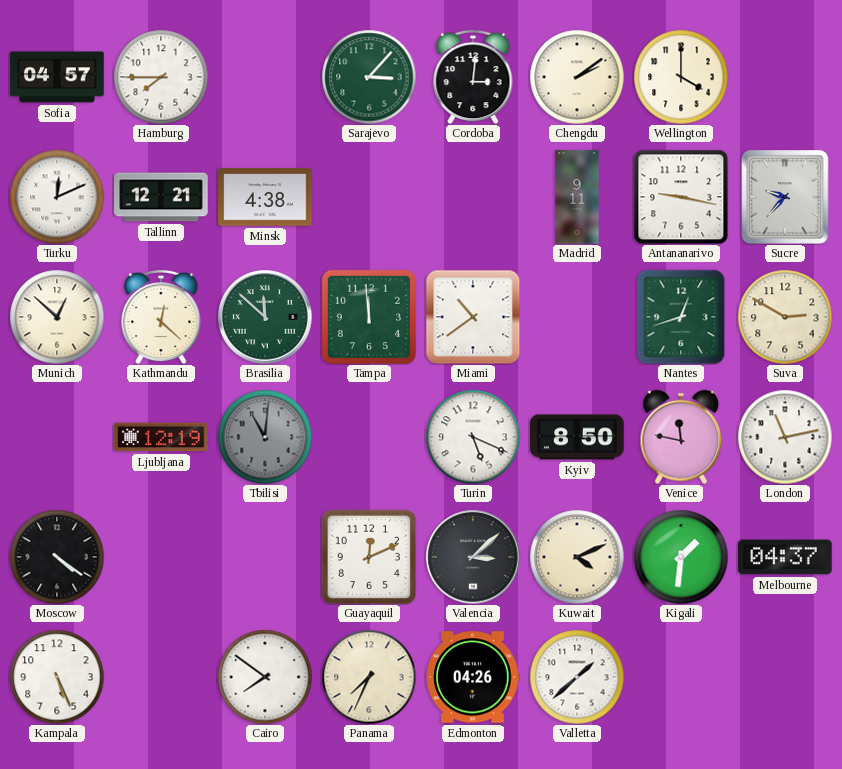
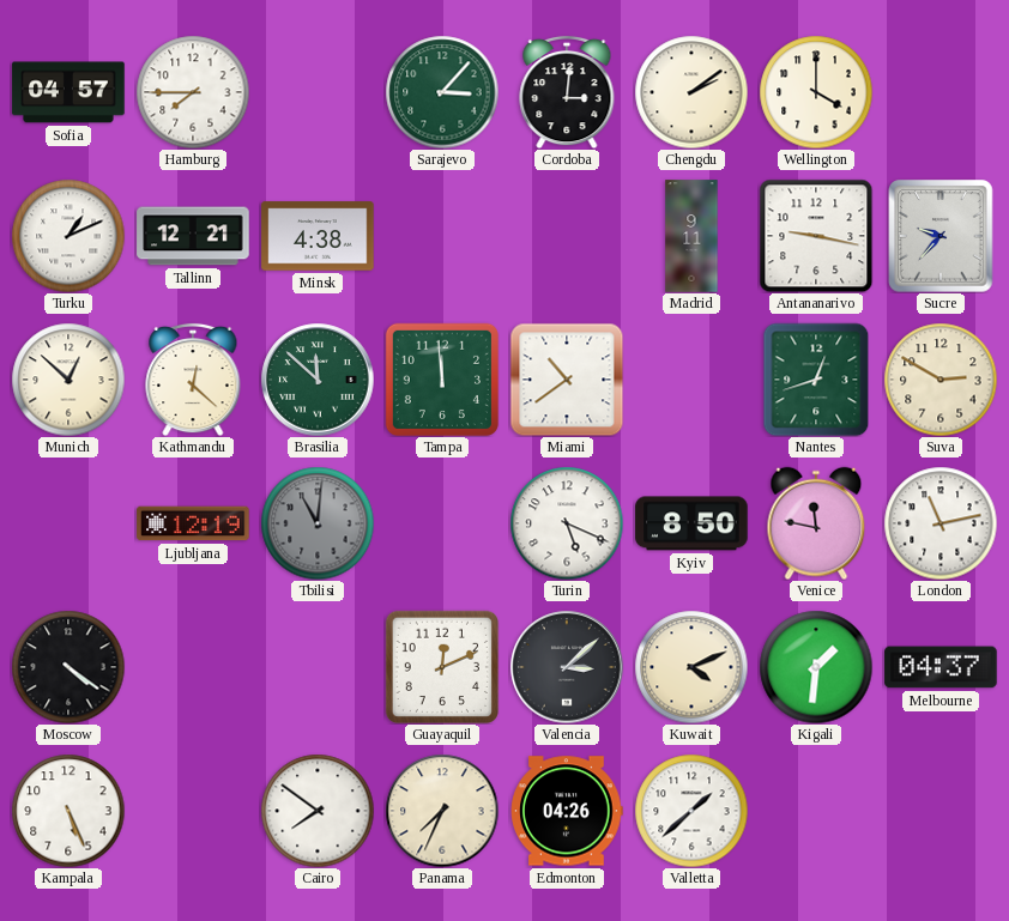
Turku: 12:11 -> 1:11 (68, 236)
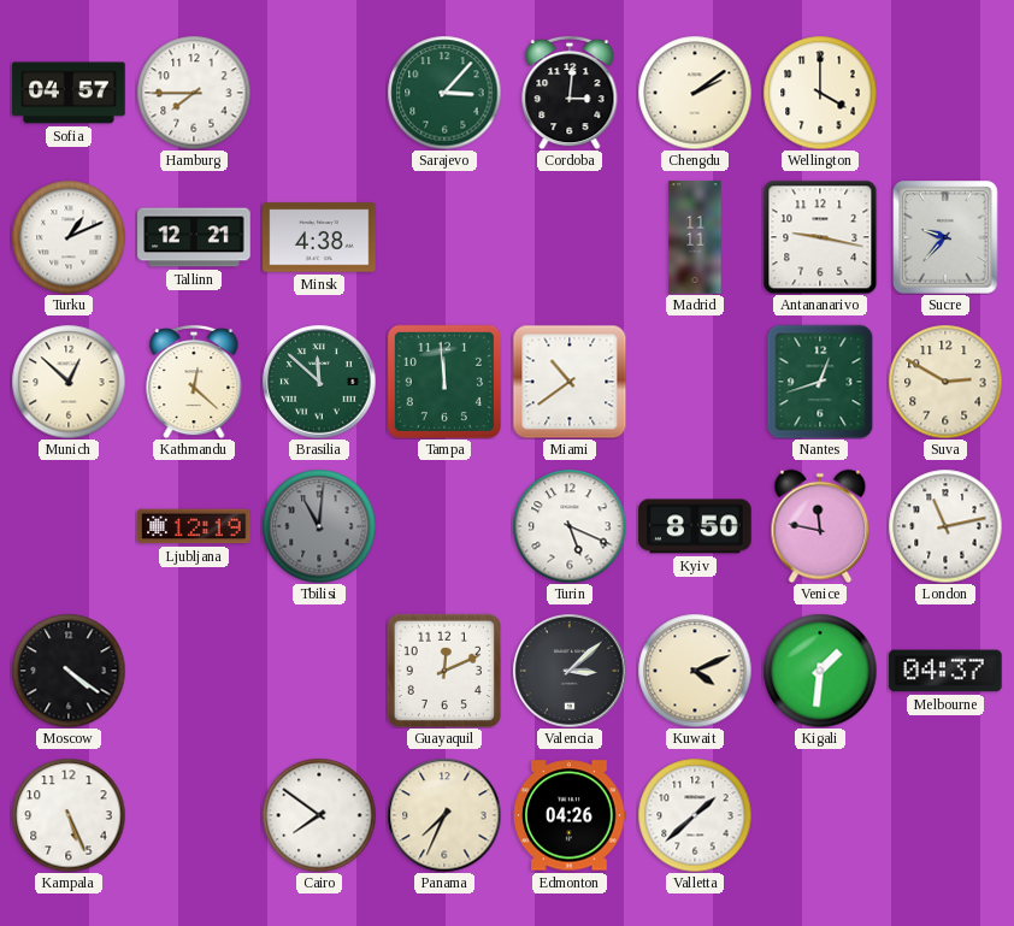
Madrid: 9:11 -> 11:11 (695, 237)
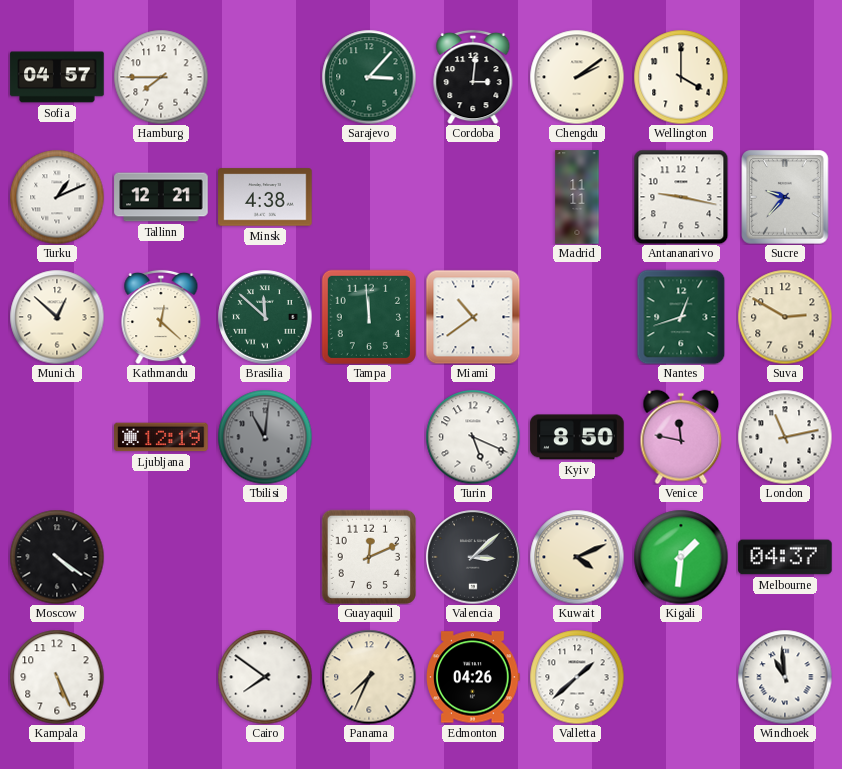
Windhoek: none -> 10:59 (785, 677)
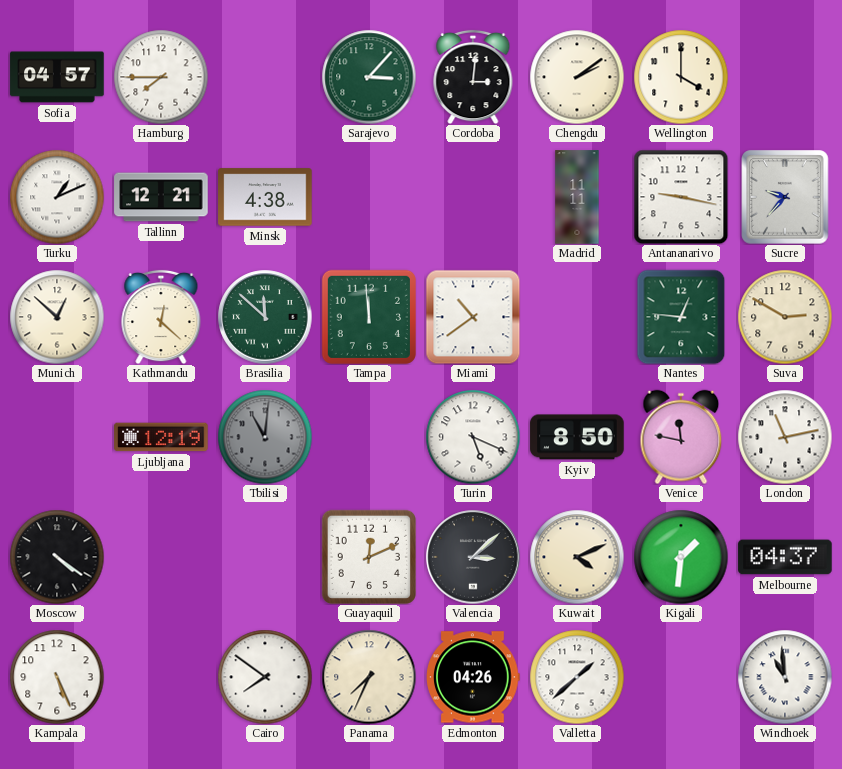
Nantes: 12:42 -> 12:46 (681, 317)
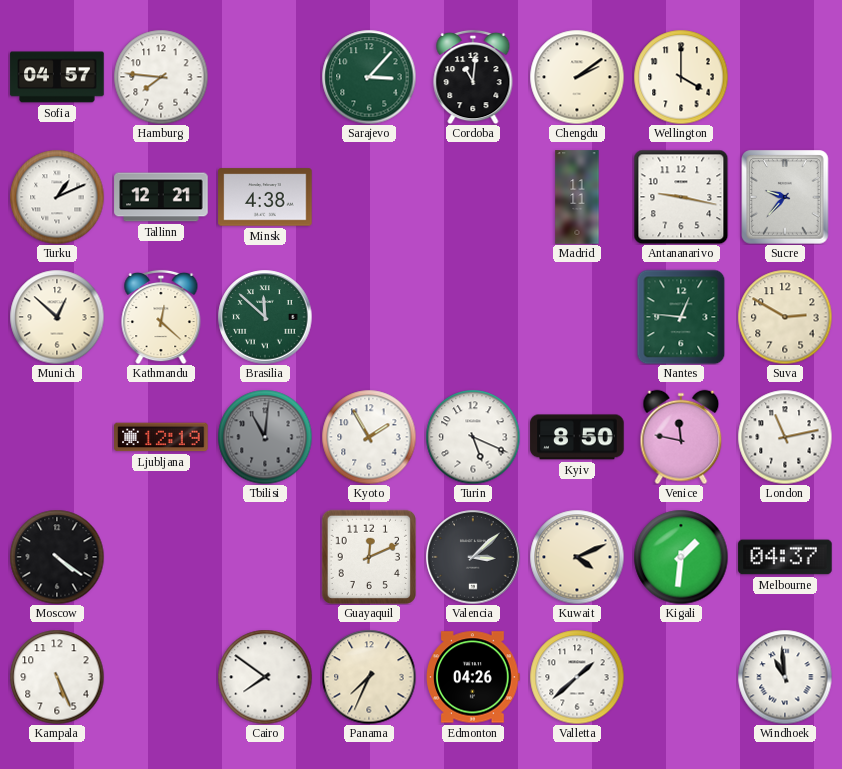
Hamburg: 7:45 -> 7:46 (161, 77)
Cordoba: 3:01 -> 11:01 (473, 77)
Tampa: 11:59 -> none (369, 317)
Miami: 10:39 -> none (473, 317)
Kyoto: none -> 1:55 (369, 437)
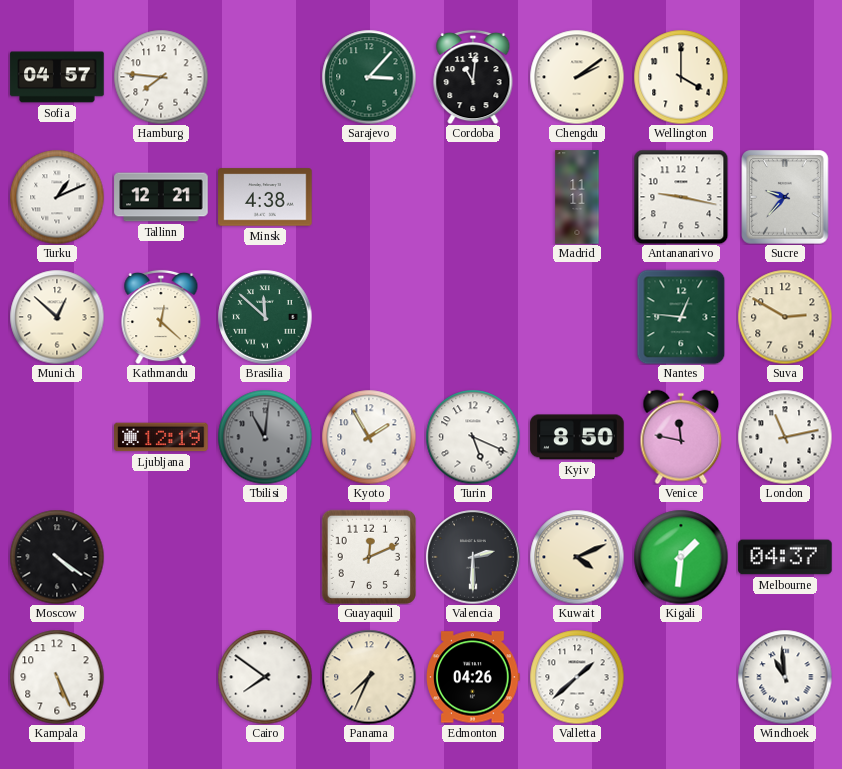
Valencia: 3:08 -> 2:30 (473, 557)
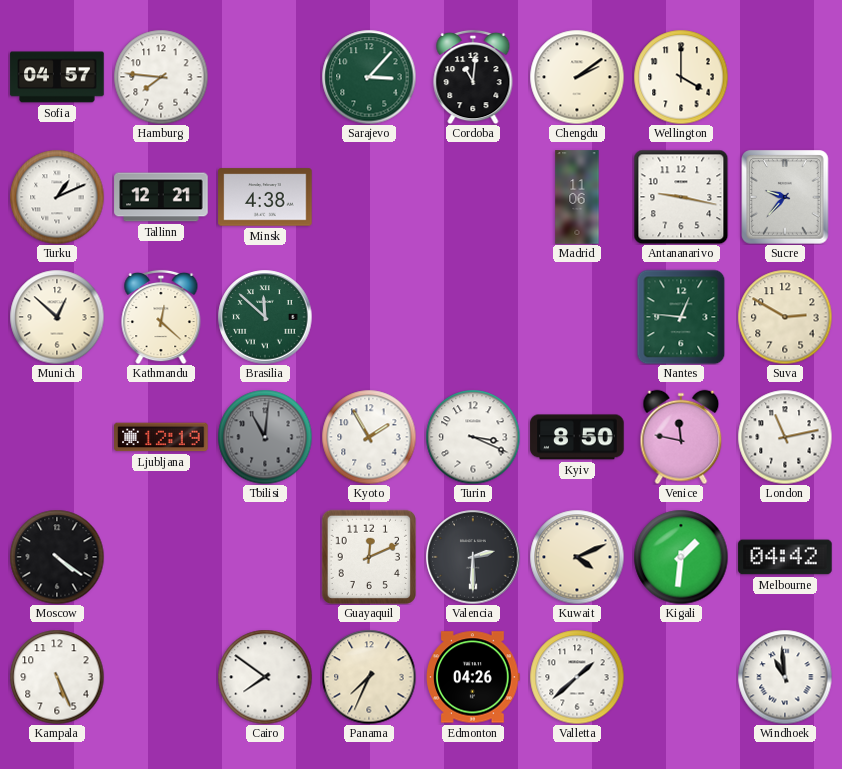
Madrid: 11:11 -> 11:06 (577, 197)
Turin: 5:19 -> 3:19 (473, 437)
Melbourne: 04:37 -> 04:42 (785, 557)
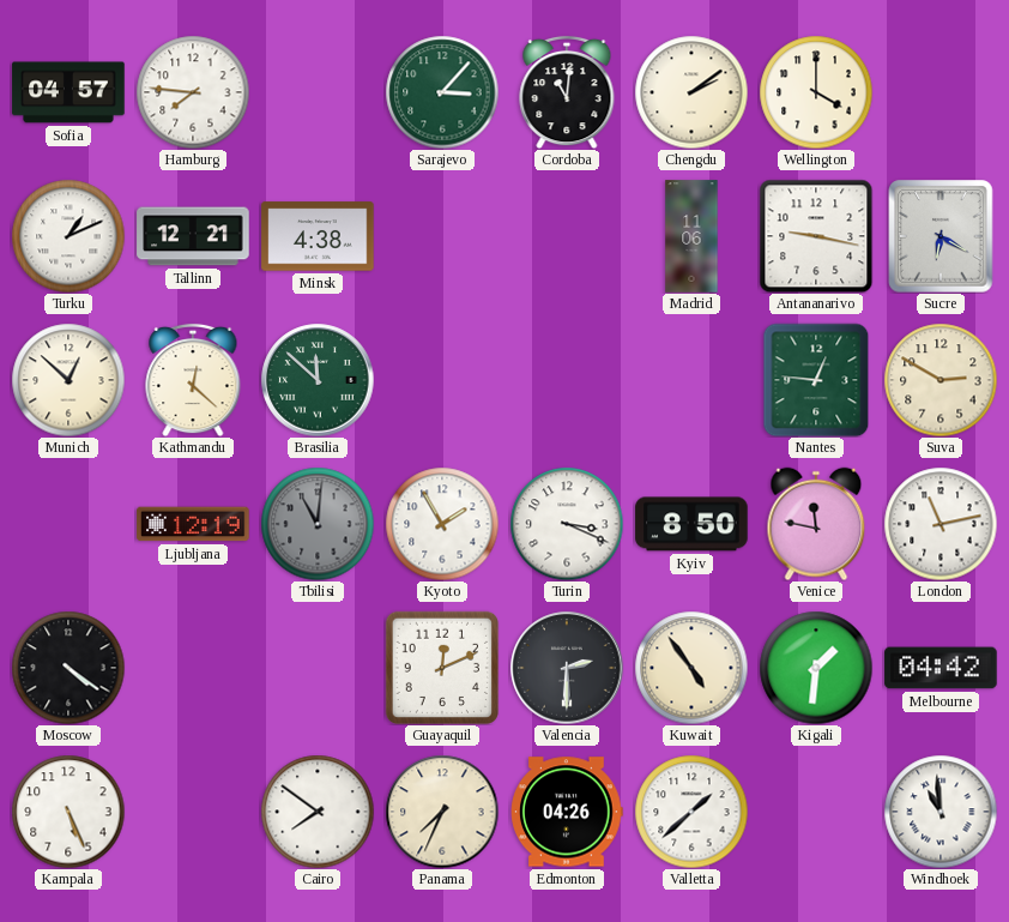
Sucre: 9:37 -> 6:20 (941, 236)
Kuwait: 4:11 -> 4:54 (691, 668)
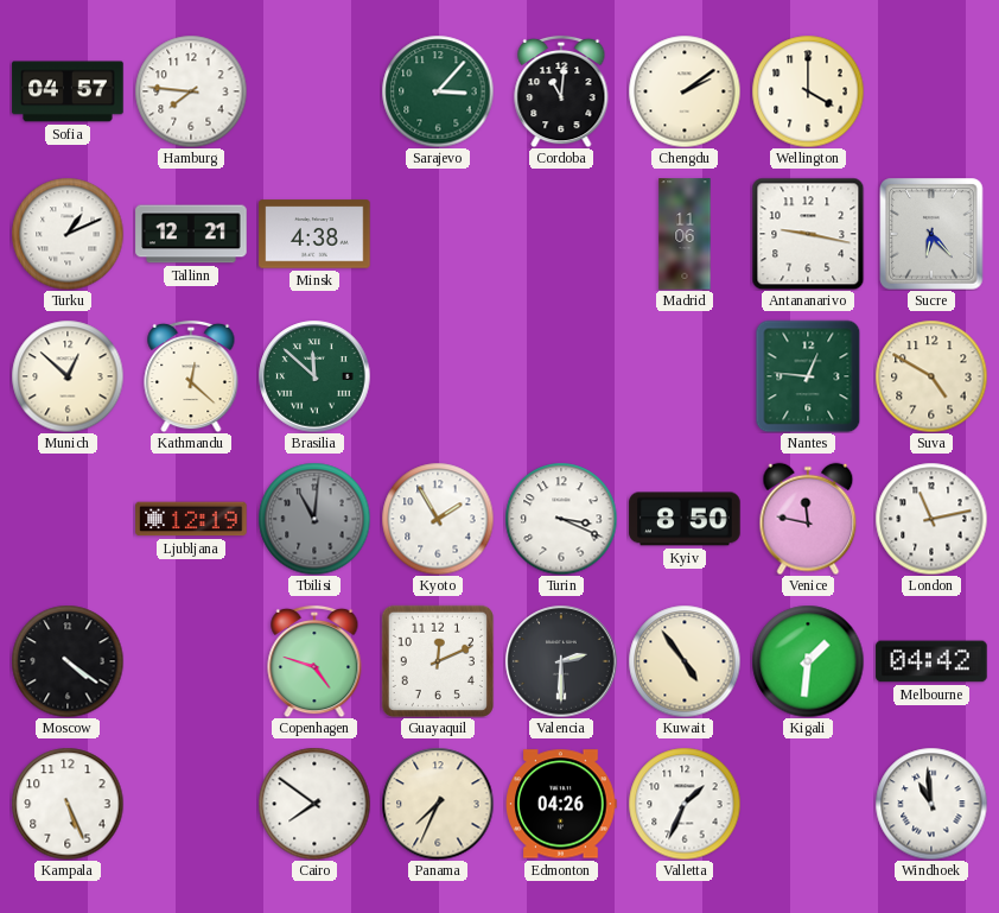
Sucre: 6:20 -> 6:23 (931, 234)
Suva: 2:50 -> 4:50 (931, 376)
Copenhagen: none -> 4:48 (314, 661)
Valletta: 1:38 -> 1:34 (685, 804)
